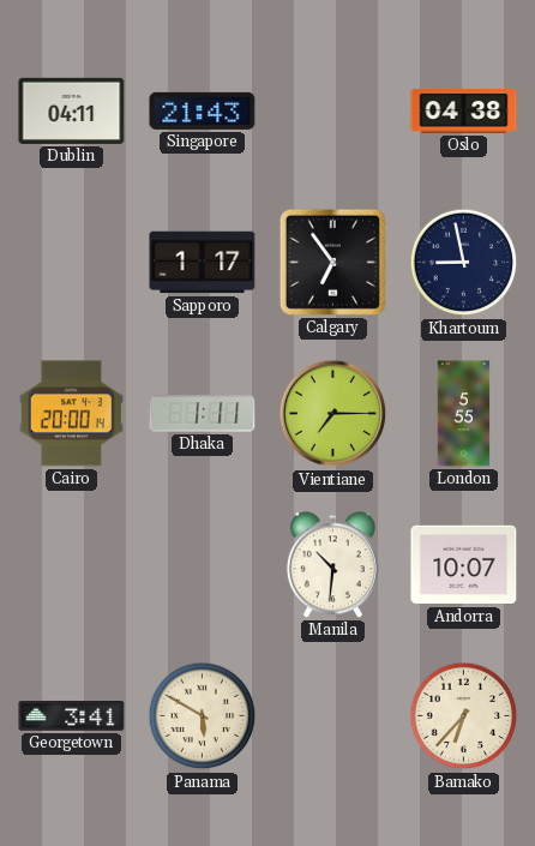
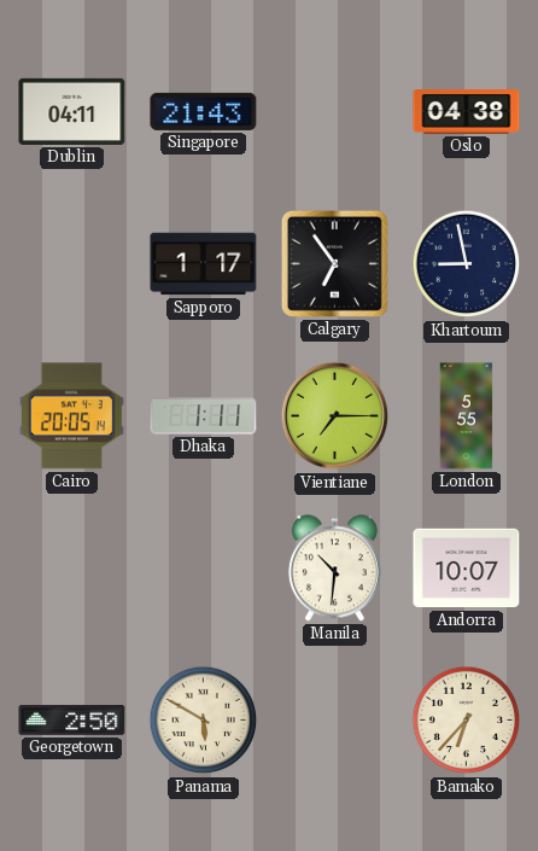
Cairo: 20:00 -> 20:05 (71, 416)
Georgetown: 3:41 -> 2:50 (72, 721)
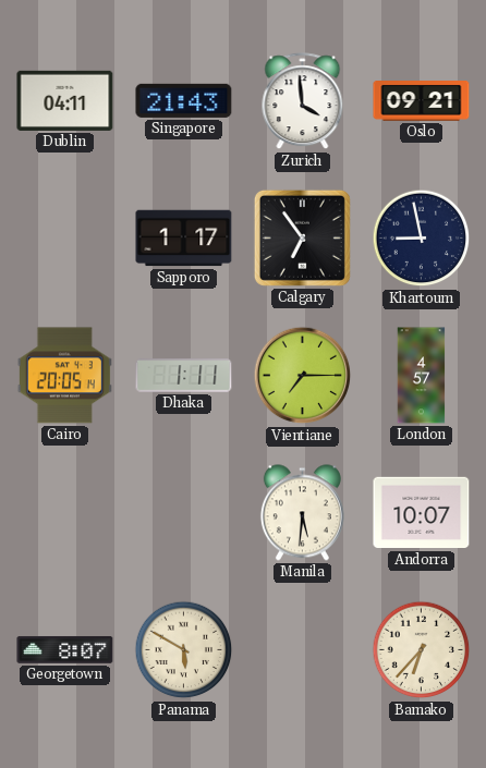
Zurich: none -> 3:59 (303, 101)
Oslo: 04:38 -> 09:21 (422, 101)
London: 5:55 -> 4:57 (422, 376)
Manila: 10:31 -> 5:31 (302, 513)
Georgetown: 2:50 -> 8:07 (65, 650)
